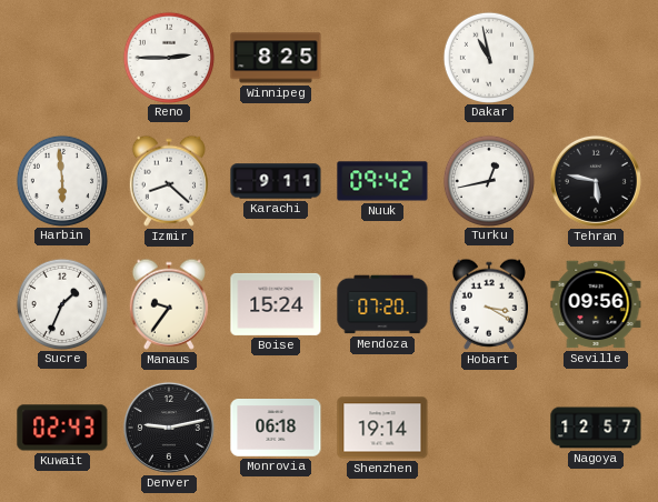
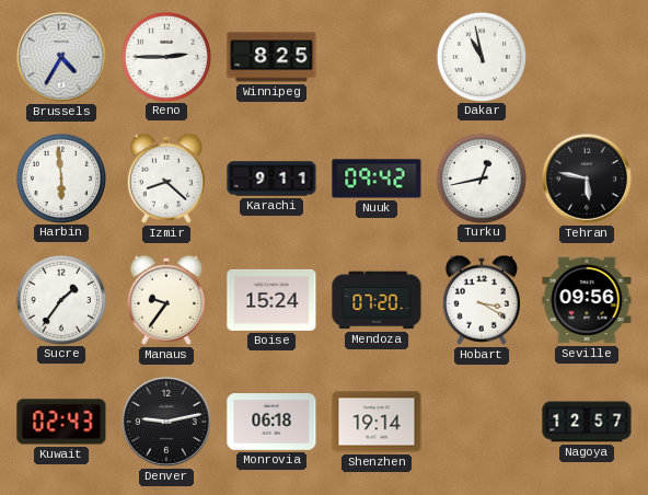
Brussels: none -> 4:35 (61, 57)
Sucre: 1:34 -> 1:36 (60, 299)
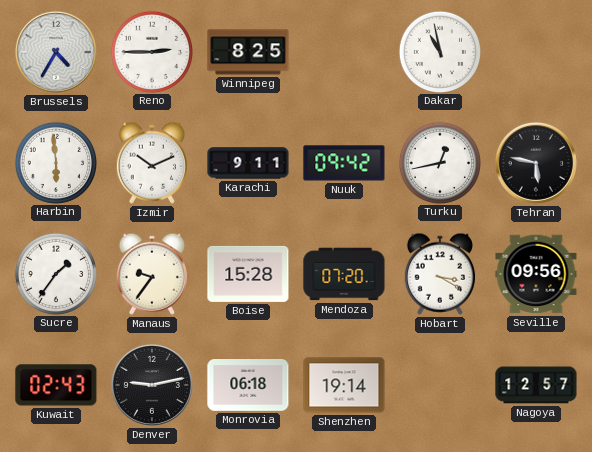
Izmir: 8:22 -> 10:11 (152, 163)
Boise: 15:24 -> 15:28 (248, 274)
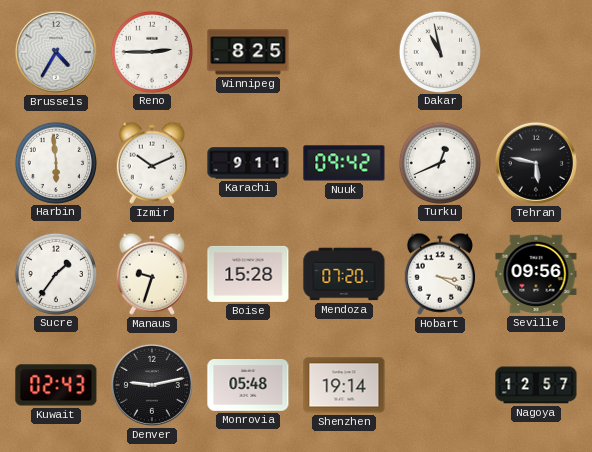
Turku: 12:43 -> 12:41 (439, 162)
Manaus: 9:36 -> 9:33 (152, 274)
Monrovia: 06:18 -> 05:48 (248, 386)
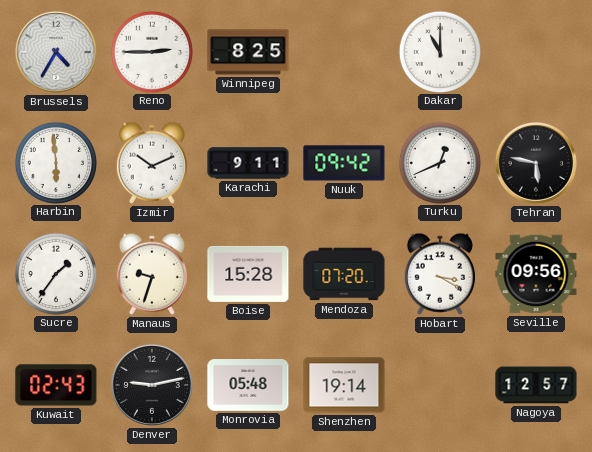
Dakar: 10:58 -> 11:00 (439, 51)
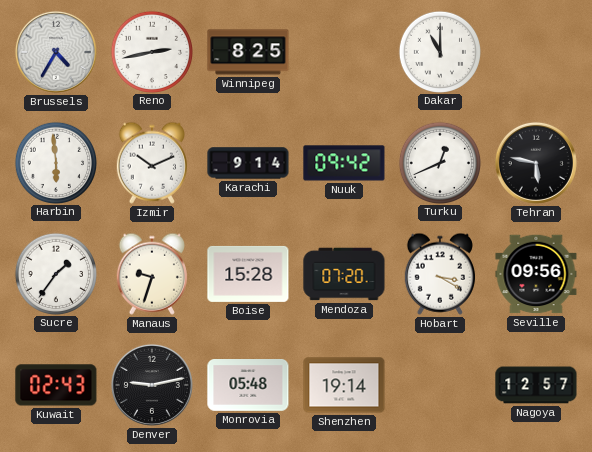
Reno: 2:45 -> 2:43 (151, 51)
Karachi: 9:11 -> 9:14 (248, 163)
